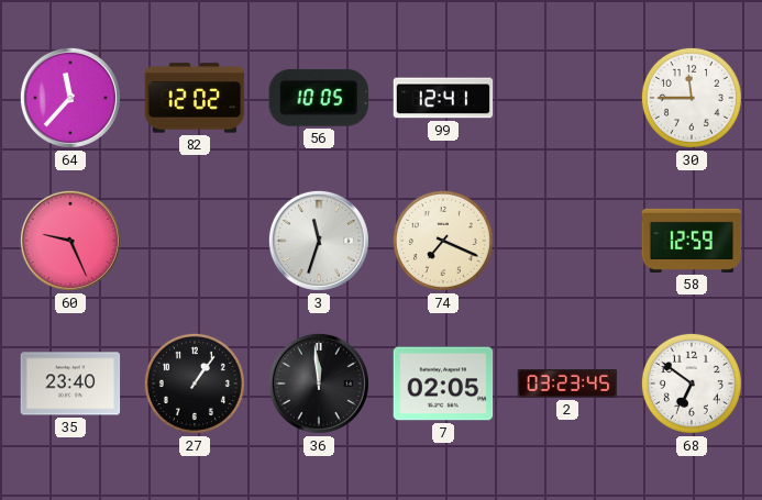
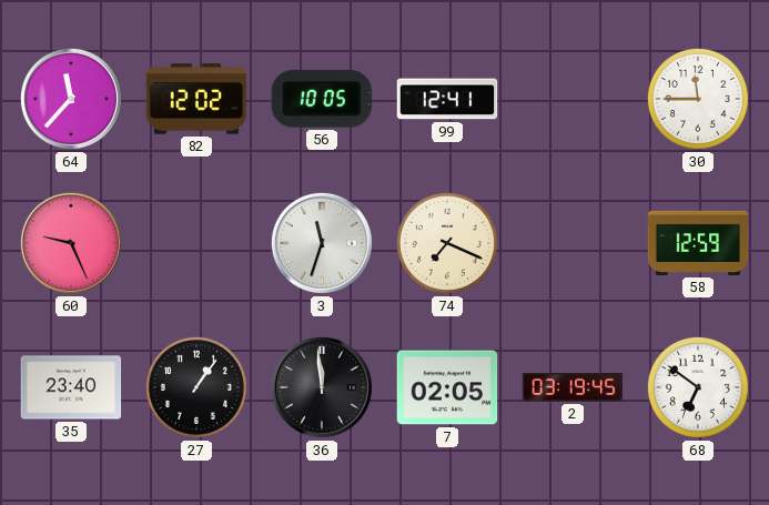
2: 03:23 -> 03:19 (573, 387)
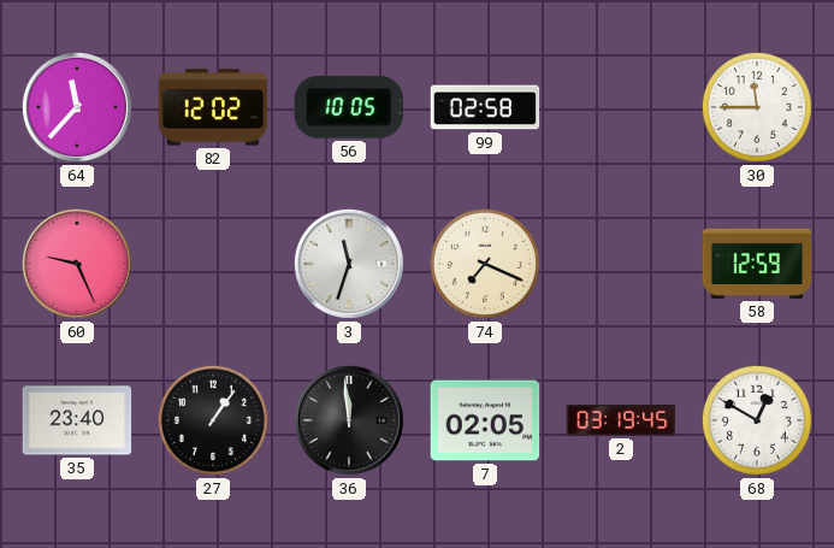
99: 12:41 -> 02:58 (485, 107)
68: 6:51 -> 12:50 (757, 420)
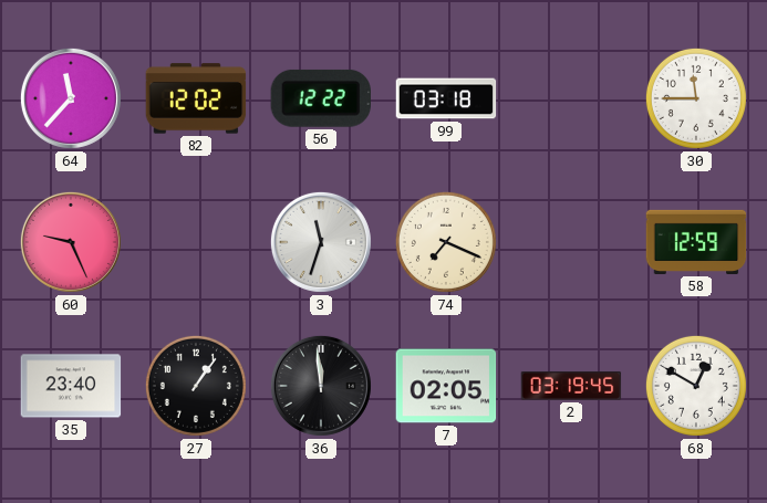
56: 10:05 -> 12:22 (320, 98)
99: 02:58 -> 03:18 (446, 98)
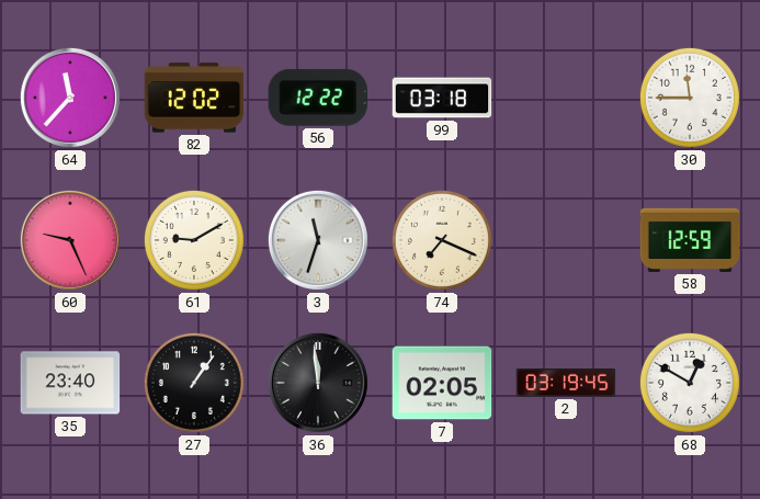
61: none -> 9:10 (194, 240)
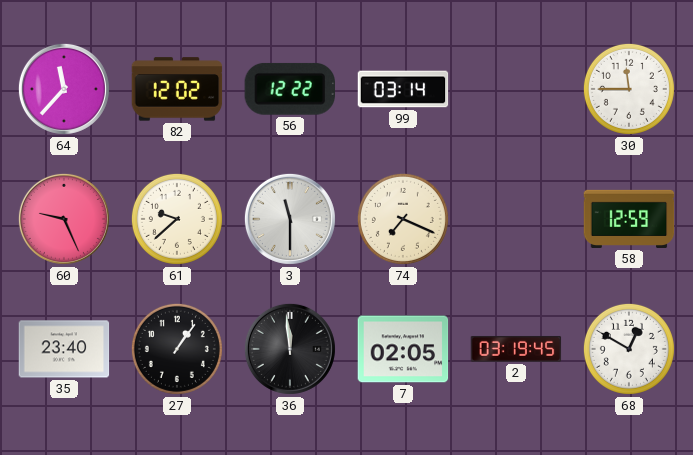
99: 03:18 -> 03:14 (403, 89)
61: 9:10 -> 9:38 (177, 219)
3: 11:33 -> 11:30 (290, 219)
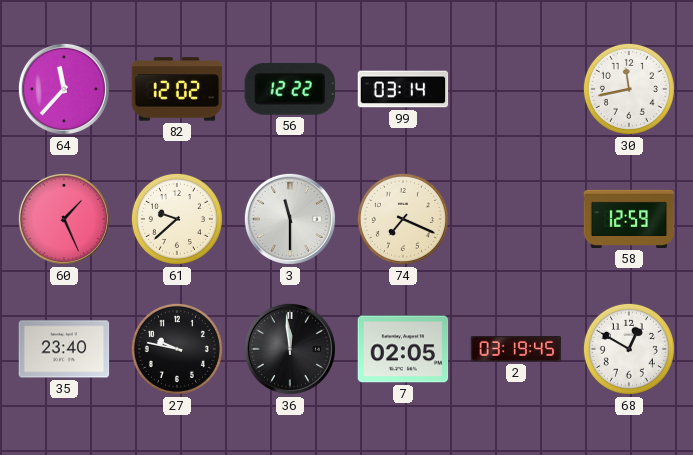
30: 11:45 -> 11:43 (629, 89)
60: 9:26 -> 1:26 (64, 219)
27: 1:06 -> 9:47 (177, 349)
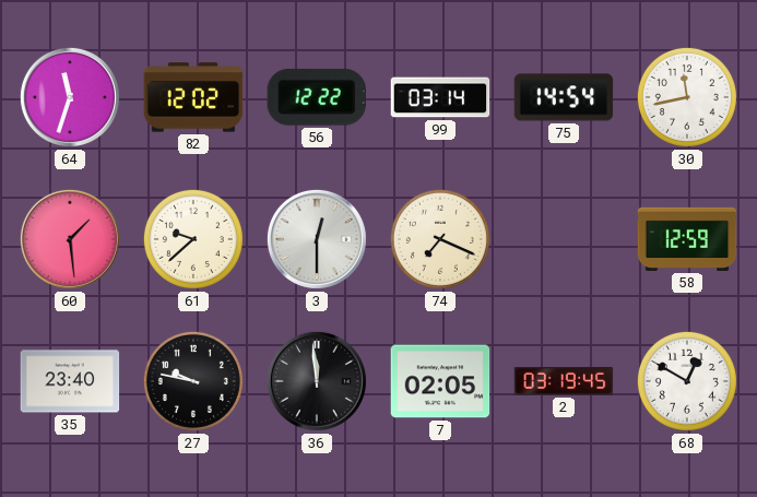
64: 11:37 -> 11:33 (70, 97)
75: none -> 14:54 (564, 97)
60: 1:26 -> 1:29 (70, 239)
3: 11:30 -> 12:30 (317, 239)
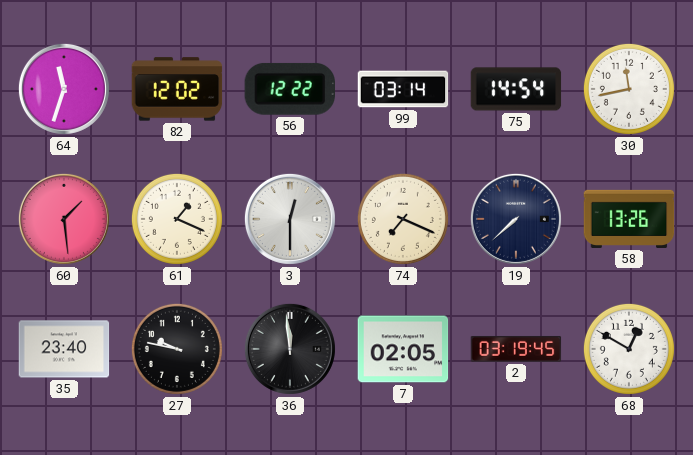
61: 9:38 -> 1:19 (177, 219)
19: none -> 7:38 (516, 219)
58: 12:59 -> 13:26 (629, 219)
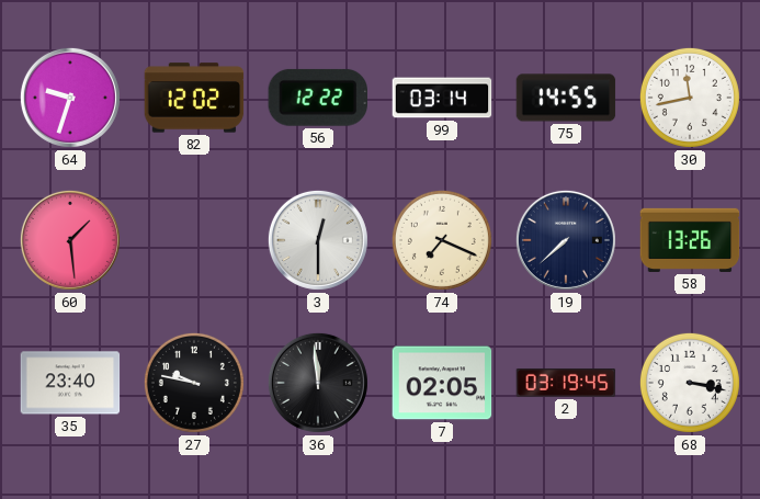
64: 11:33 -> 9:33 (70, 98)
75: 14:54 -> 14:55 (566, 98)
61: 1:19 -> none (177, 219)
68: 12:50 -> 3:17 (690, 383)
